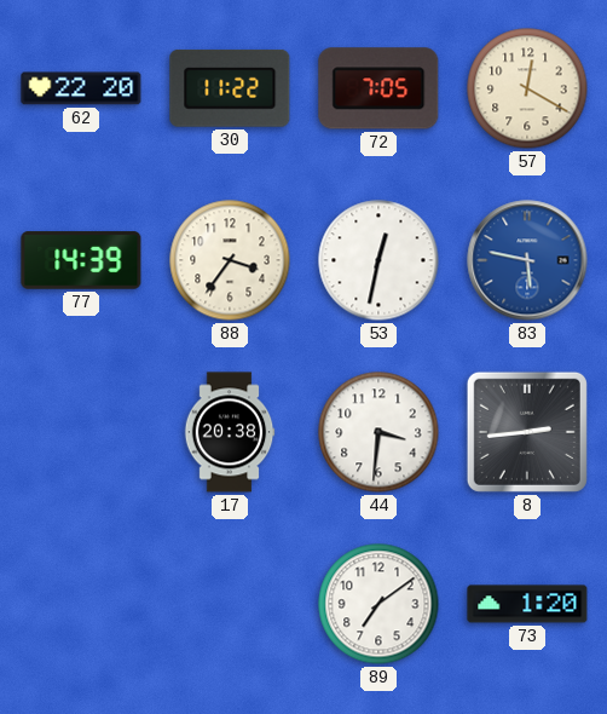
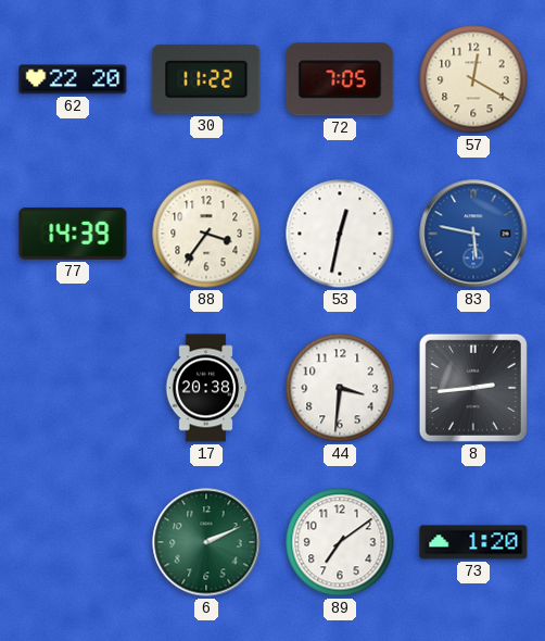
6: none -> 2:11 (206, 542)
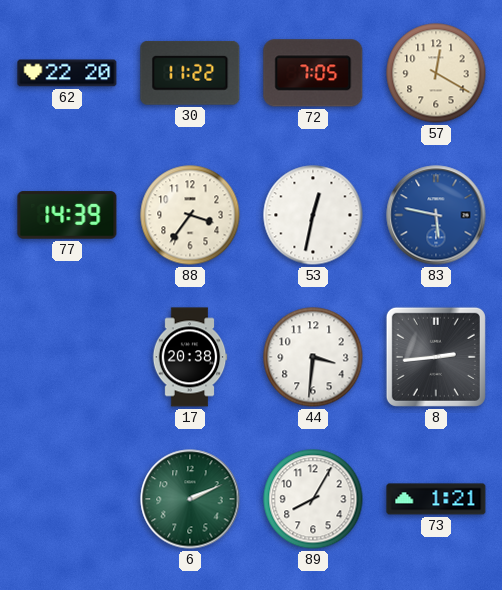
89: 7:09 -> 8:05 (313, 499)
73: 1:20 -> 1:21 (436, 499)
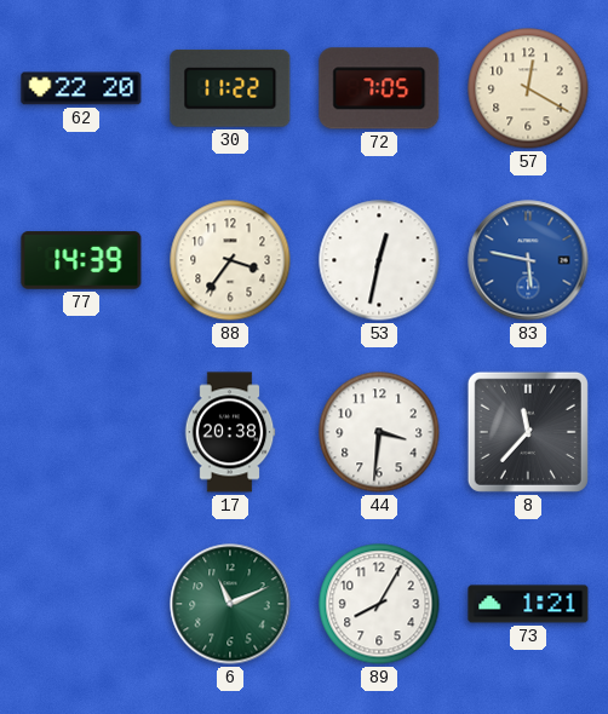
8: 2:44 -> 11:37 (528, 432)
6: 2:11 -> 11:11 (230, 604)
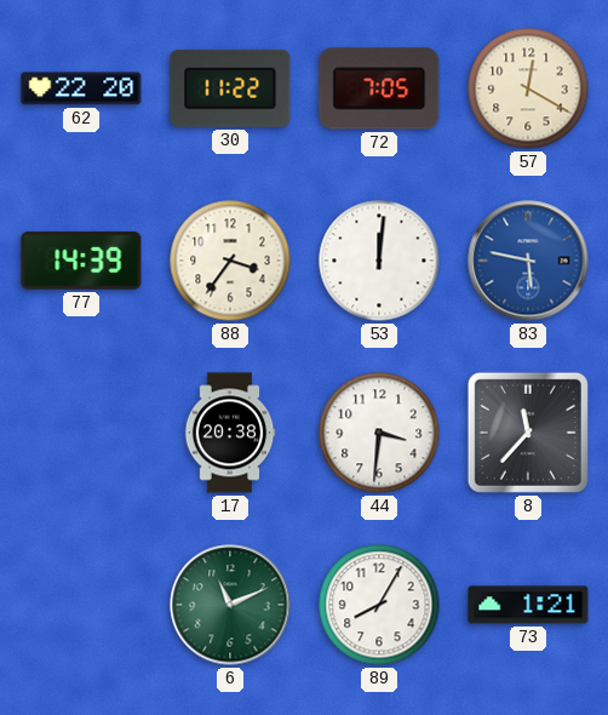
53: 12:32 -> 12:01 (379, 261)
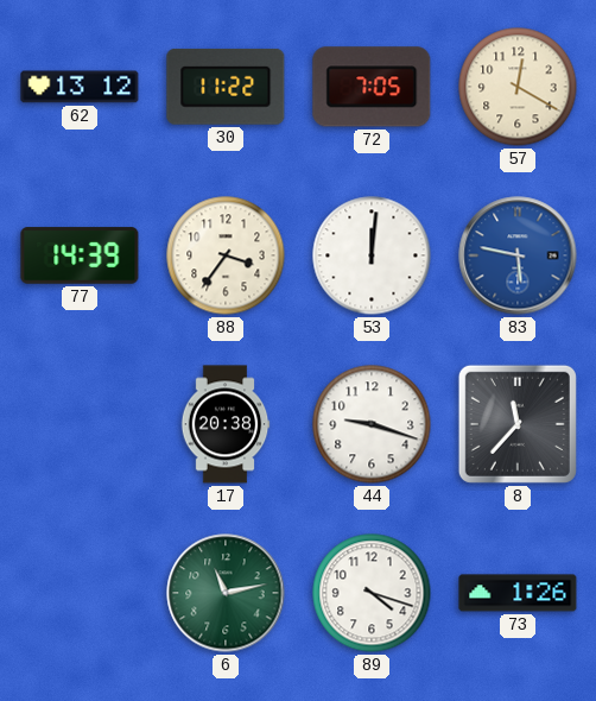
62: 22:20 -> 13:12 (80, 87)
44: 3:31 -> 9:18 (372, 424)
6: 11:11 -> 11:13 (226, 593)
89: 8:05 -> 4:18 (372, 593)
73: 1:21 -> 1:26 (518, 593)
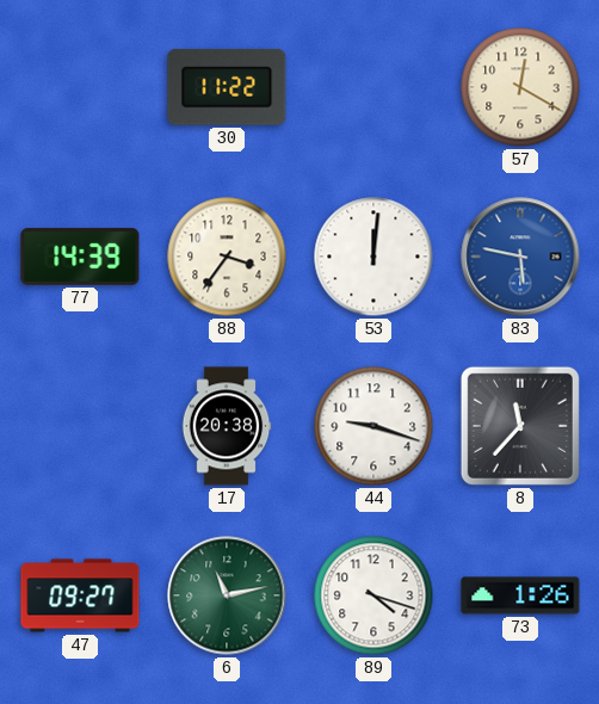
62: 13:12 -> none (80, 87)
72: 7:05 -> none (372, 87)
47: none -> 09:27 (80, 595)
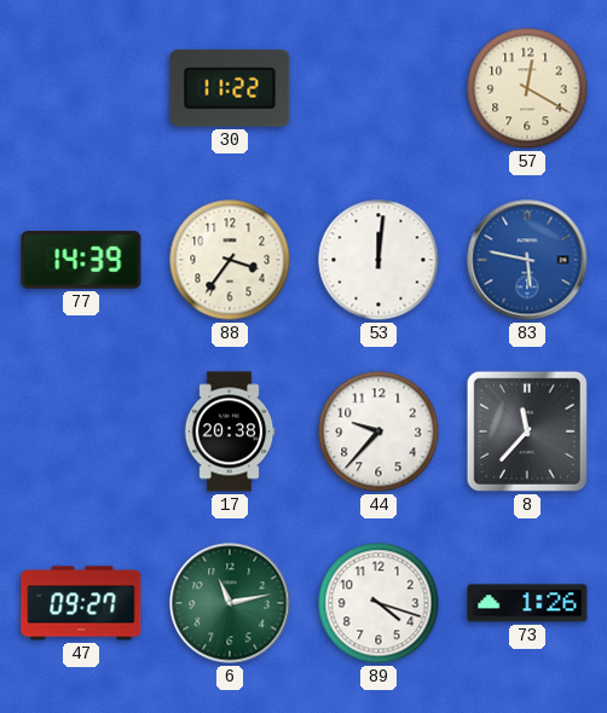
44: 9:18 -> 9:37 (378, 431)
